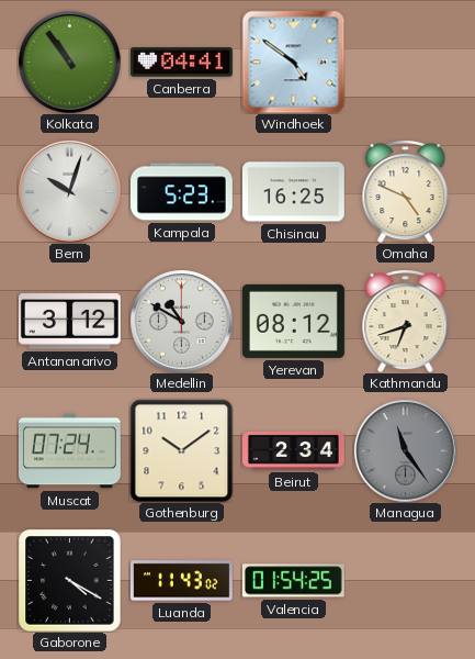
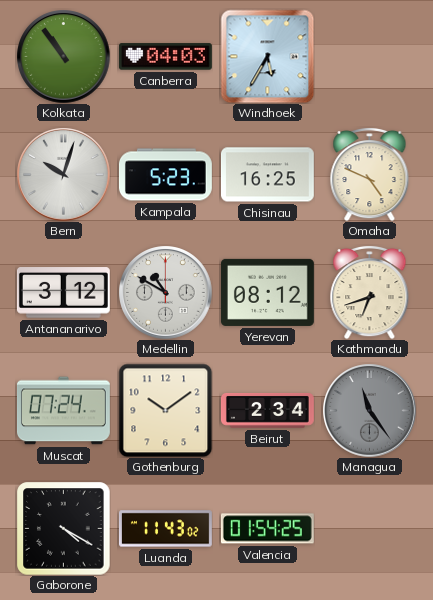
Canberra: 04:41 -> 04:03 (165, 57)
Windhoek: 4:51 -> 5:35 (267, 56)
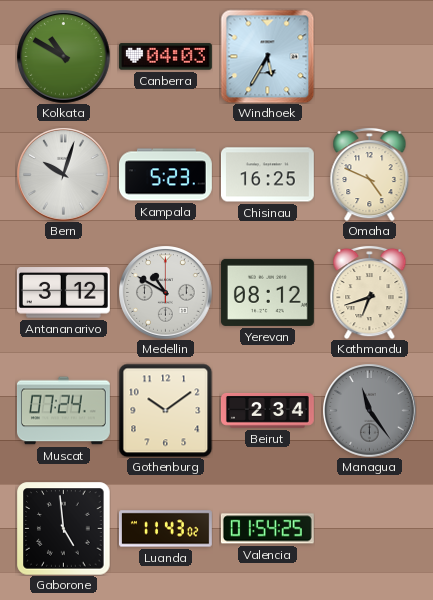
Kolkata: 10:54 -> 10:50 (63, 56)
Gaborone: 4:20 -> 4:59 (63, 528)
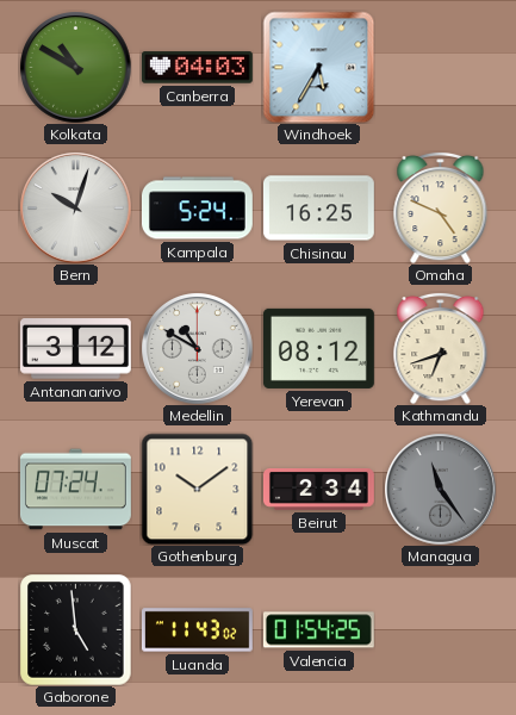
Kampala: 5:23 -> 5:24 (197, 209)
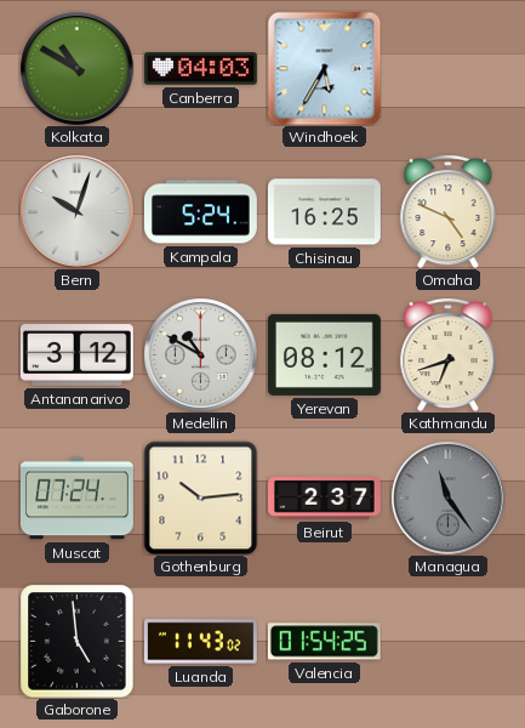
Gothenburg: 10:09 -> 10:14 (200, 497)
Beirut: 2:34 -> 2:37 (325, 499)
